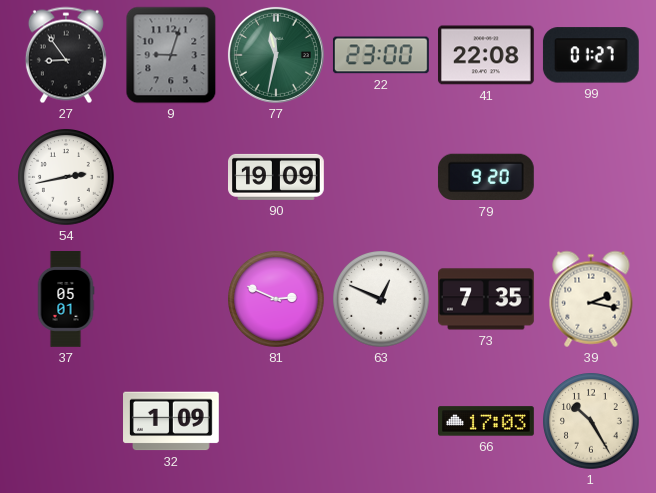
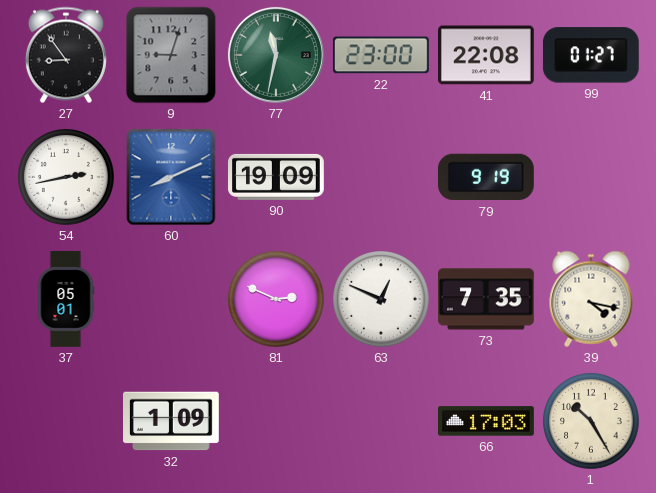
60: none -> 8:11 (171, 177)
79: 9:20 -> 9:19 (486, 177)
39: 2:17 -> 4:17 (591, 299)
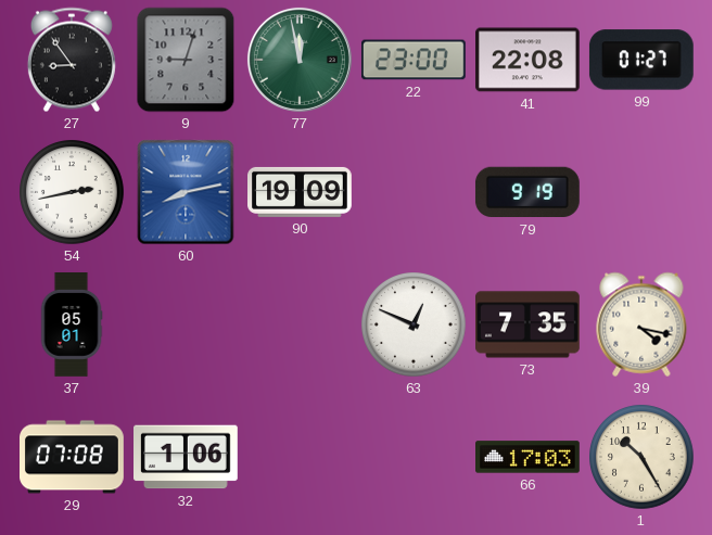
77: 11:32 -> 11:58 (300, 60)
60: 8:11 -> 8:13 (186, 192)
81: 2:49 -> none (277, 300)
29: none -> 07:08 (73, 457)
32: 1:09 -> 1:06 (187, 457)
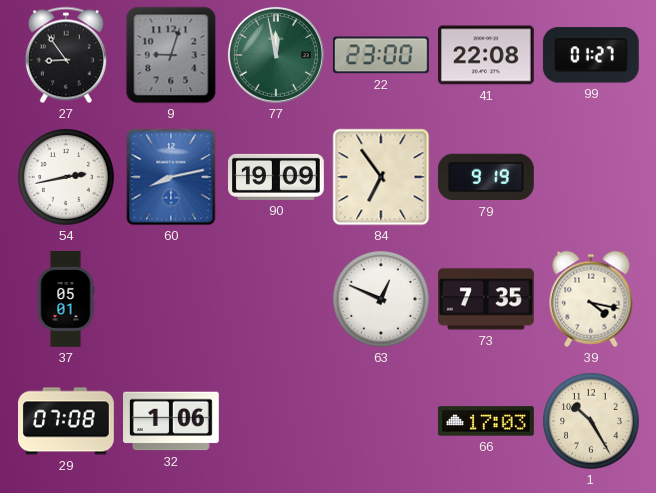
84: none -> 6:54 (381, 177)
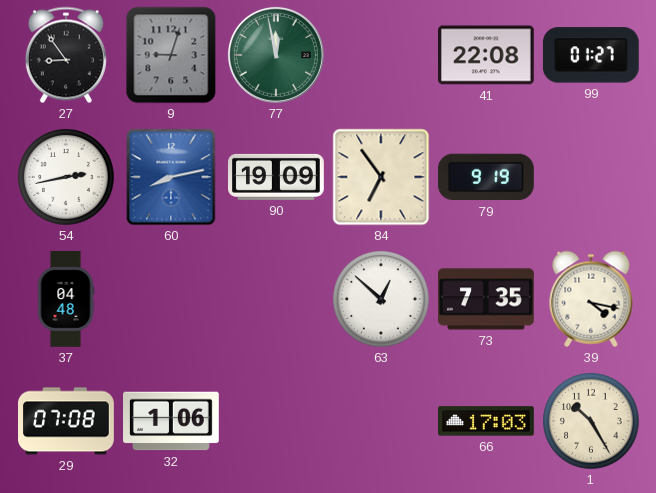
22: 23:00 -> none (381, 55)
37: 05:01 -> 04:48 (66, 300)
63: 12:49 -> 12:52 (382, 300)
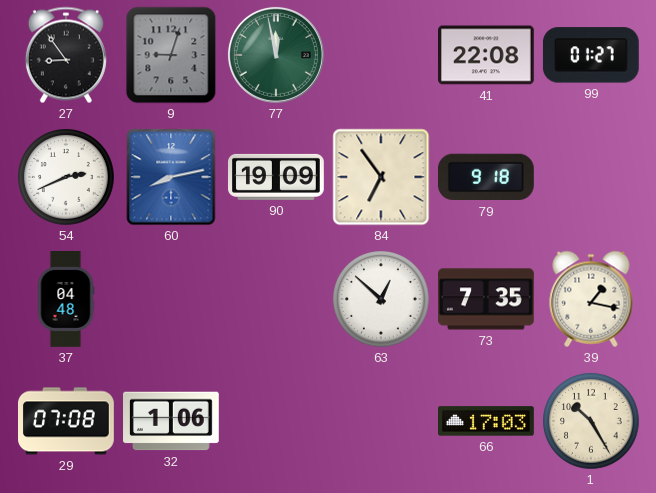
54: 2:43 -> 2:41 (67, 178)
79: 9:19 -> 9:18 (486, 177)
39: 4:17 -> 1:17 (591, 299)
